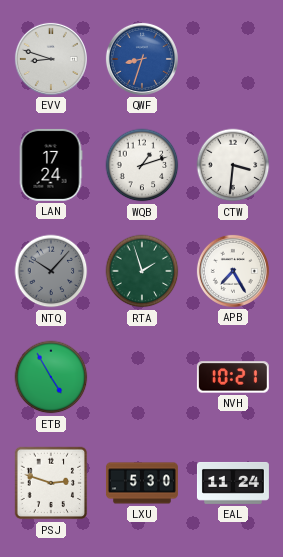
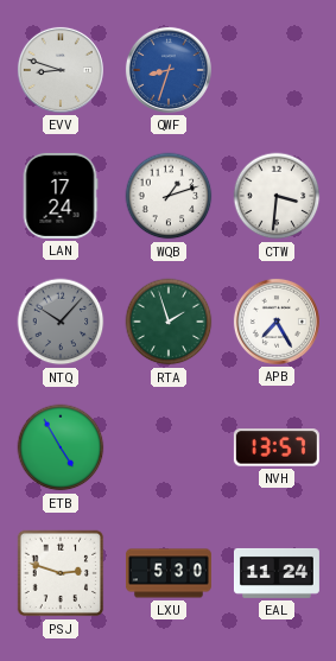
NVH: 10:21 -> 13:57 (277, 447)
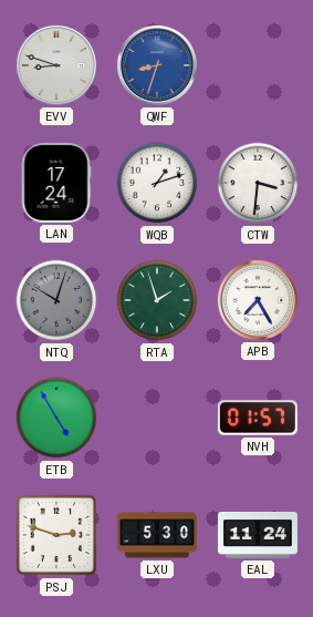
NTQ: 10:07 -> 10:03 (56, 300)
NVH: 13:57 -> 01:57 (258, 418)
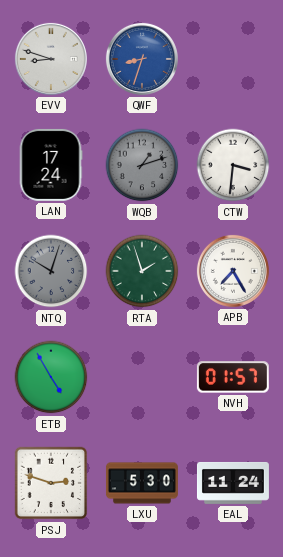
WQB dial: white -> grey (142, 165)
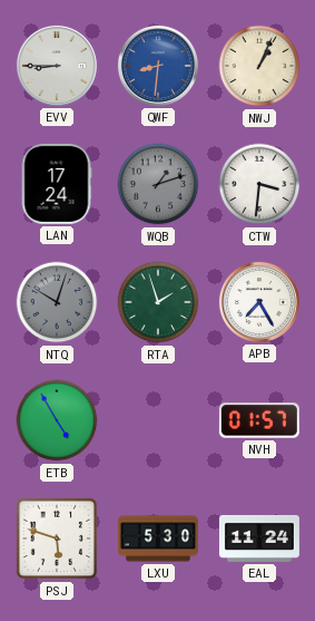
EVV: 8:48 -> 8:45 (57, 66)
QWF: 8:33 -> 8:31 (158, 66)
NWJ: none -> 1:04 (259, 66)
PSJ: 2:48 -> 5:48 (57, 538)
